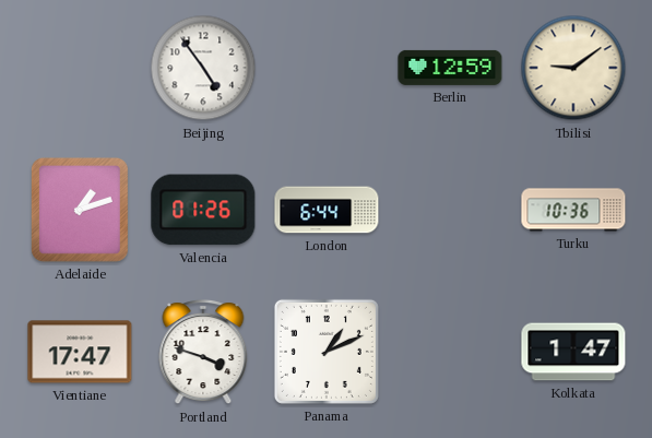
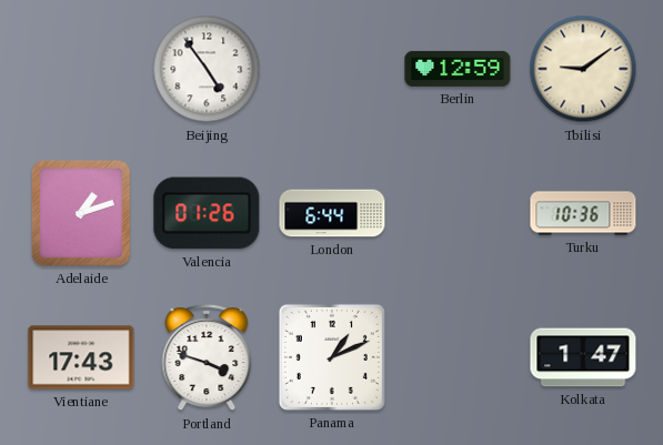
Vientiane: 17:47 -> 17:43 (81, 357)
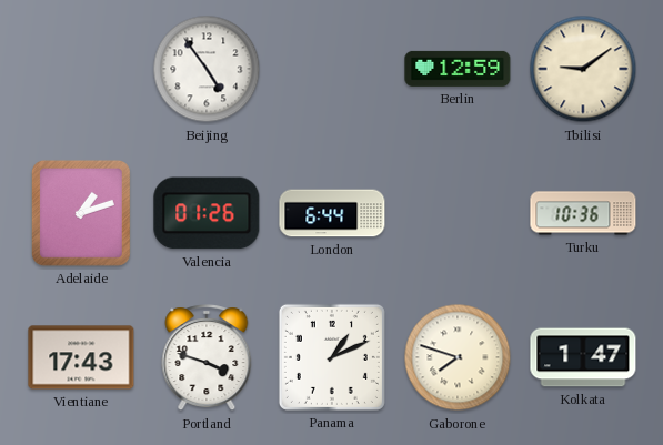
Gaborone: none -> 7:48 (458, 357)
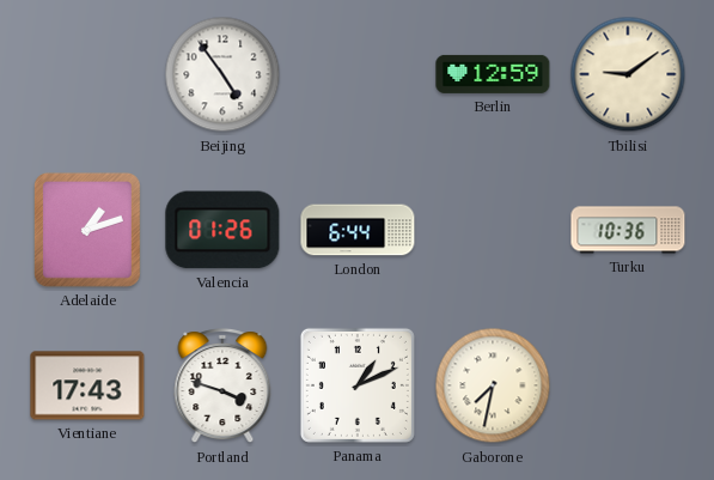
Gaborone: 7:48 -> 7:32 (493, 385)
Kolkata: 1:47 -> none (583, 357)
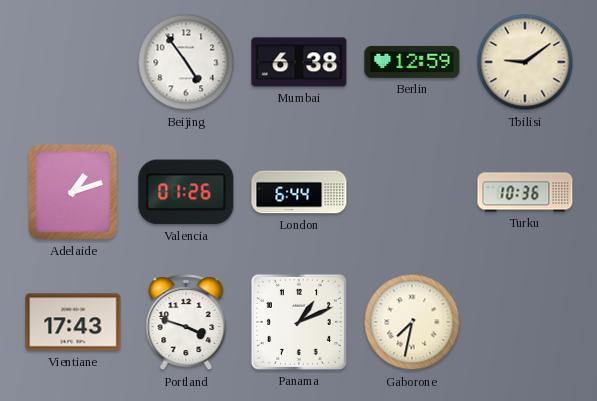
Mumbai: none -> 6:38 (299, 62)
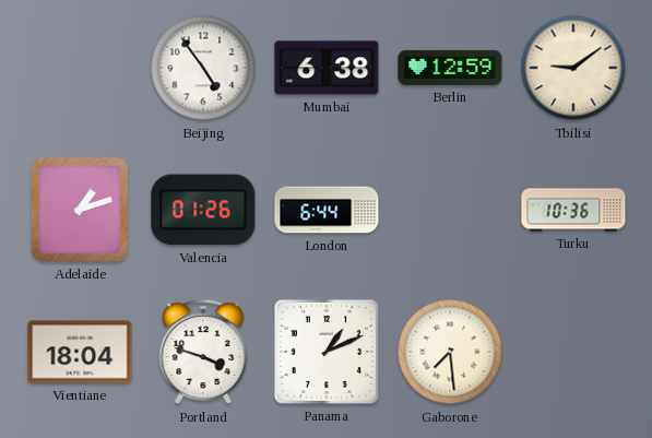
Vientiane: 17:43 -> 18:04 (80, 352)
Gaborone: 7:32 -> 7:29 (450, 352)
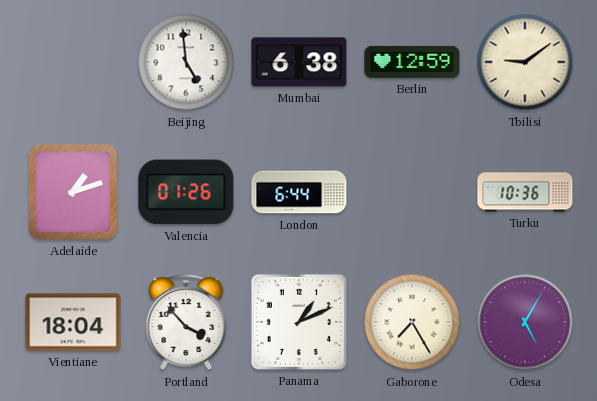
Beijing: 4:54 -> 4:59 (186, 62)
Portland: 3:48 -> 3:53 (186, 323)
Gaborone: 7:29 -> 7:25 (412, 322)
Odesa: none -> 5:05 (525, 322)
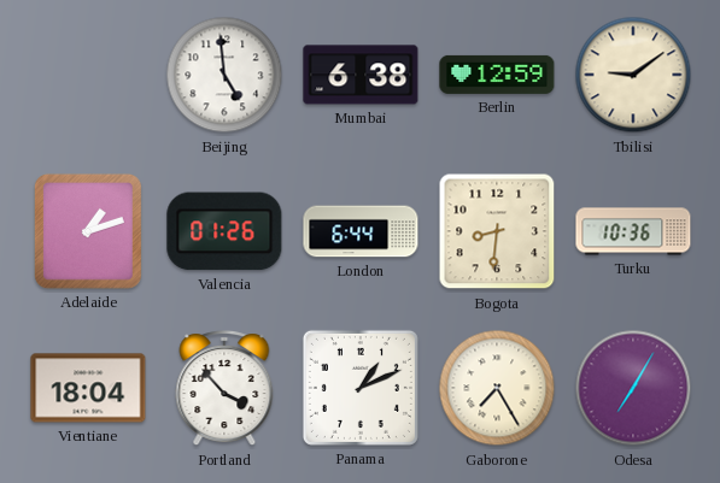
Bogota: none -> 8:31 (497, 231)
Odesa: 5:05 -> 7:05 (633, 388)
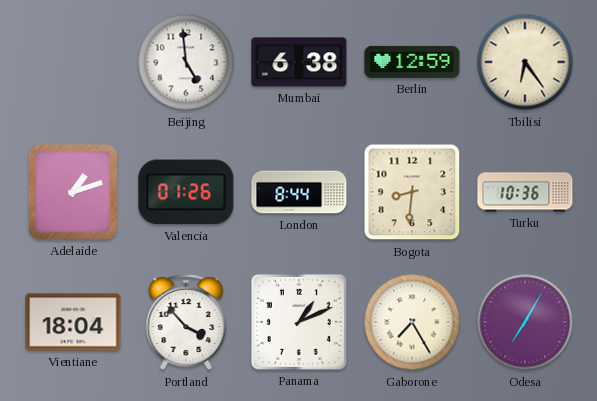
Tbilisi: 9:09 -> 6:24 (525, 62)
London: 6:44 -> 8:44 (299, 192)
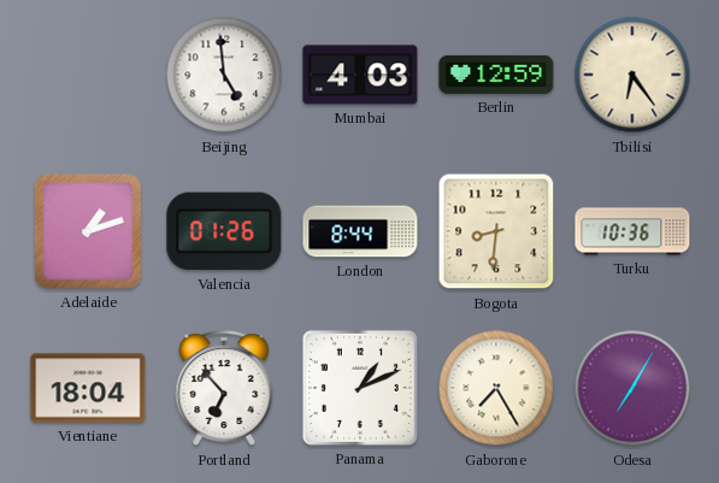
Mumbai: 6:38 -> 4:03 (360, 75)
Portland: 3:53 -> 6:53 (224, 389)
